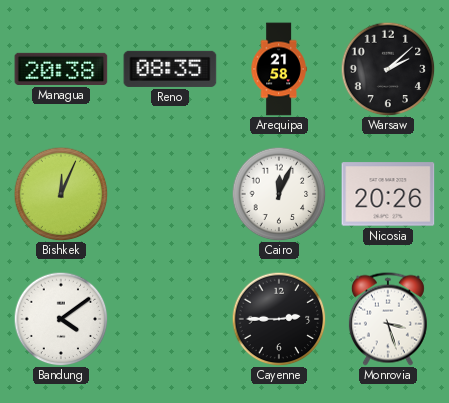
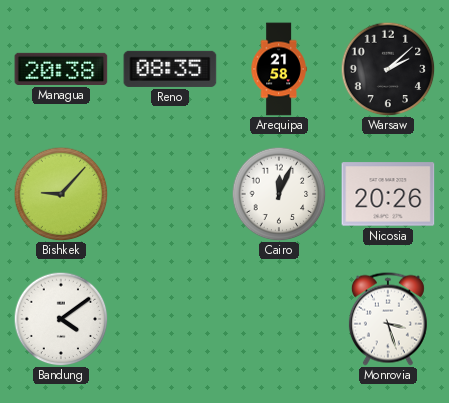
Bishkek: 12:04 -> 9:07 (61, 194)
Cayenne: 2:45 -> none (279, 319)
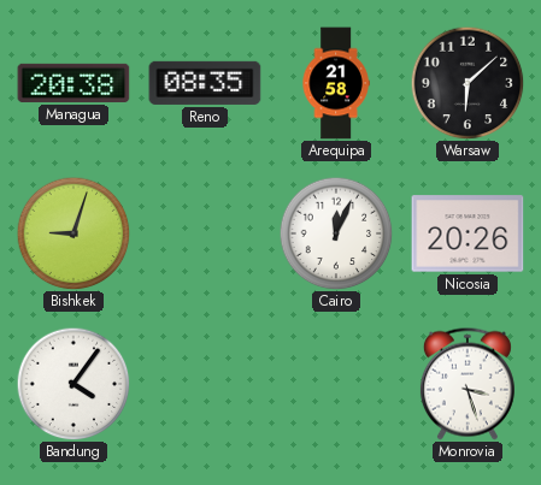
Warsaw: 2:08 -> 6:08 (468, 83)
Bishkek: 9:07 -> 9:03 (73, 233)
Bandung: 4:09 -> 4:06 (73, 384)
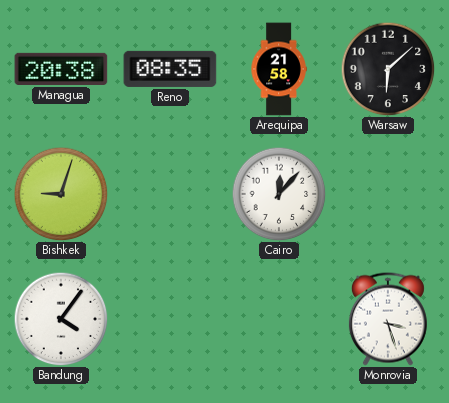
Cairo: 12:04 -> 12:07 (279, 194)
Nicosia: 20:26 -> none (468, 233)
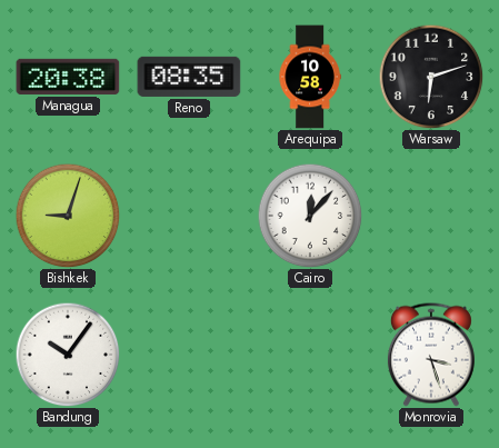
Arequipa: 21:58 -> 10:58 (310, 77)
Warsaw: 6:08 -> 6:12 (431, 77)
Bandung: 4:06 -> 10:06 (68, 355)
